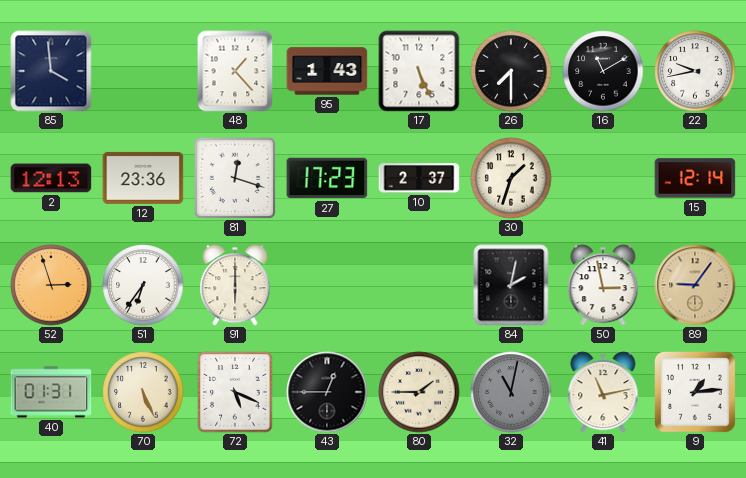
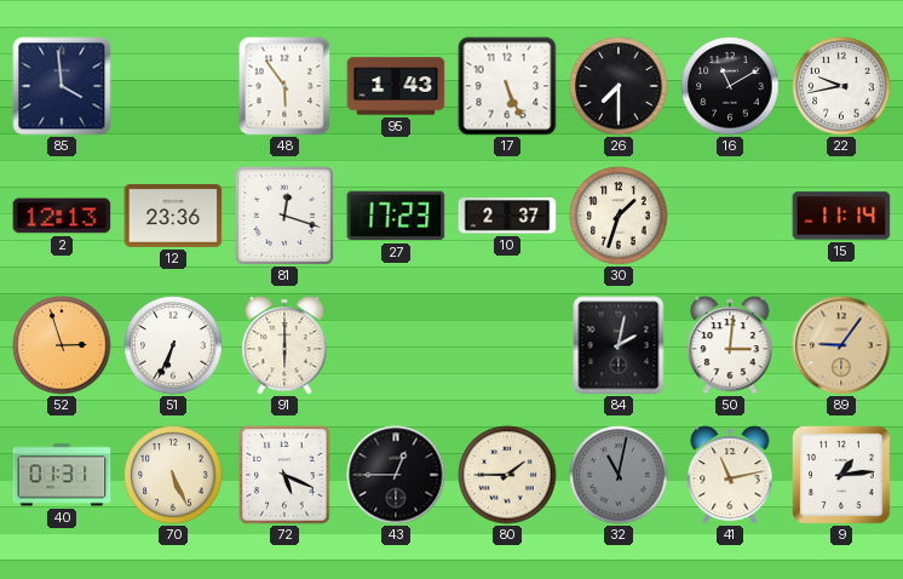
48: 1:23 -> 5:54 (284, 86)
15: 12:14 -> 11:14 (841, 216)
51: 6:36 -> 6:34 (173, 345)
50: 2:58 -> 3:01 (730, 345)
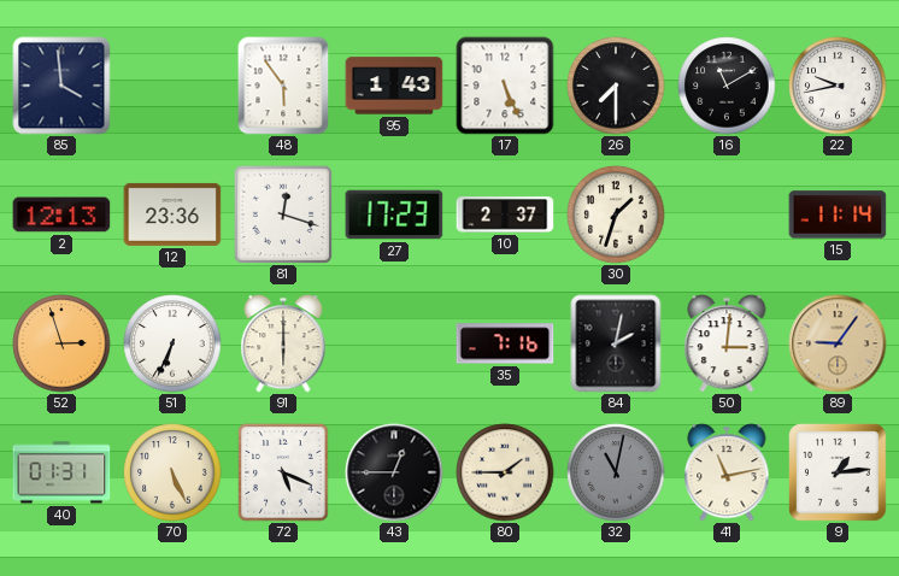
35: none -> 7:16 (505, 343)
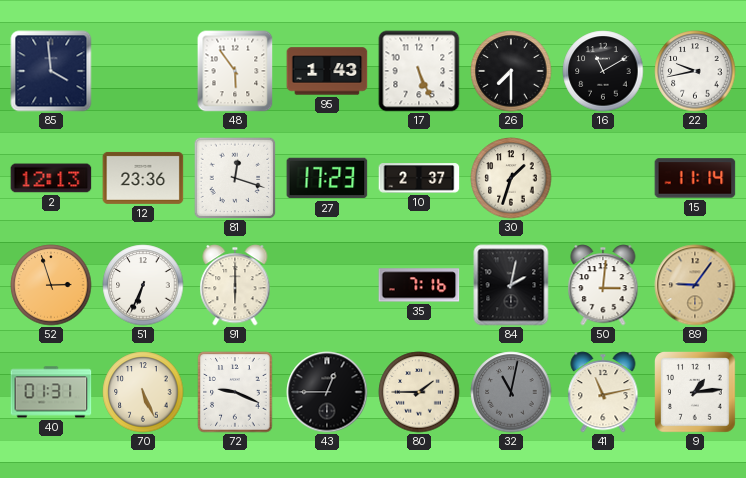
72: 5:19 -> 9:19 (235, 392)
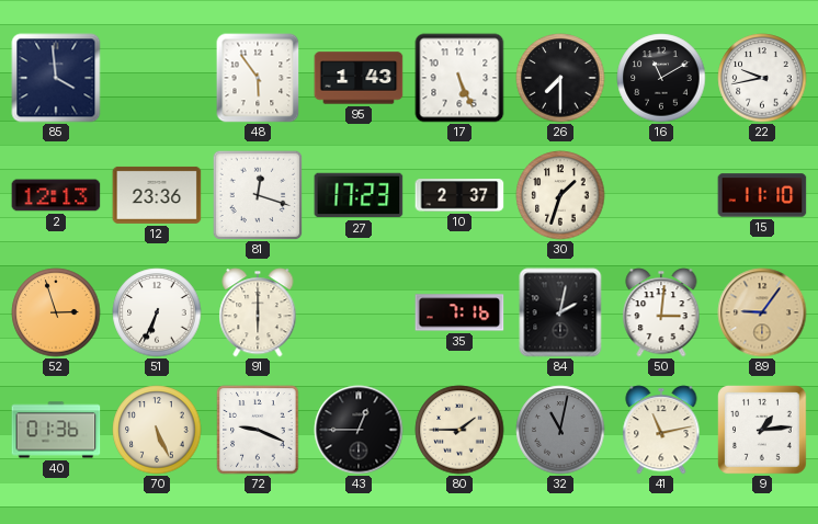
15: 11:14 -> 11:10 (762, 195)
40: 01:31 -> 01:36 (56, 430)
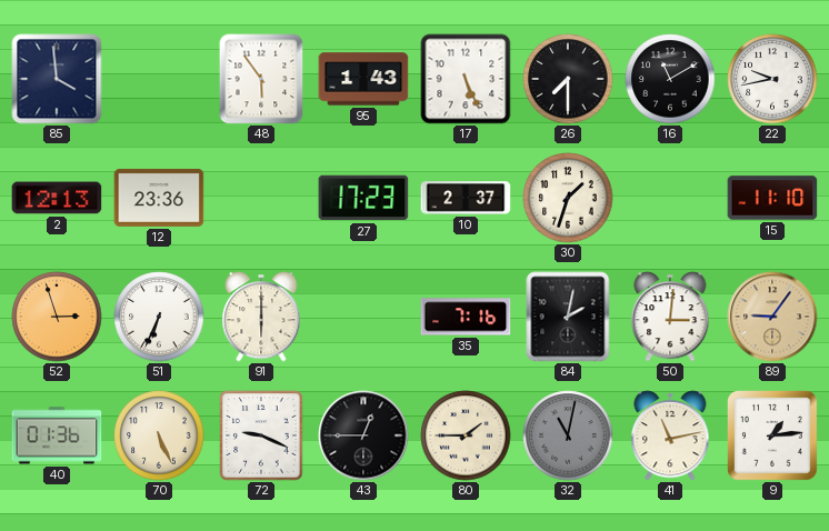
81: 12:18 -> none (258, 195)
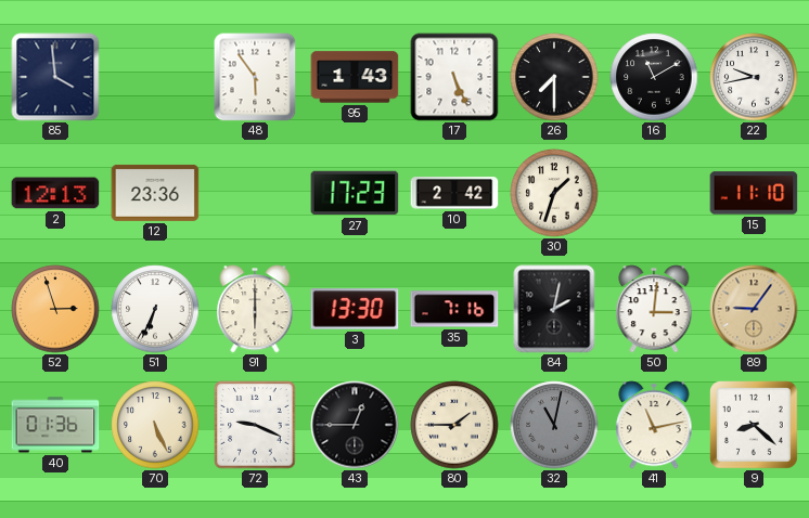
10: 2:37 -> 2:42 (454, 193)
3: none -> 13:30 (355, 309)
9: 1:14 -> 8:22 (755, 426)
